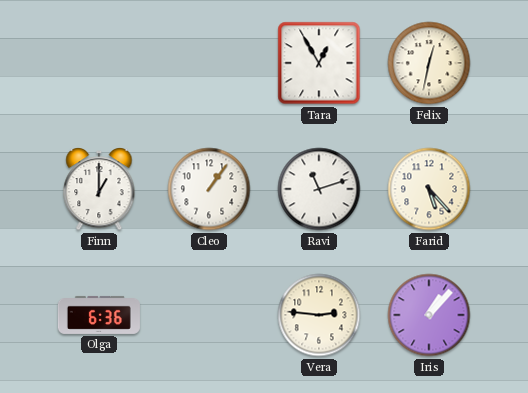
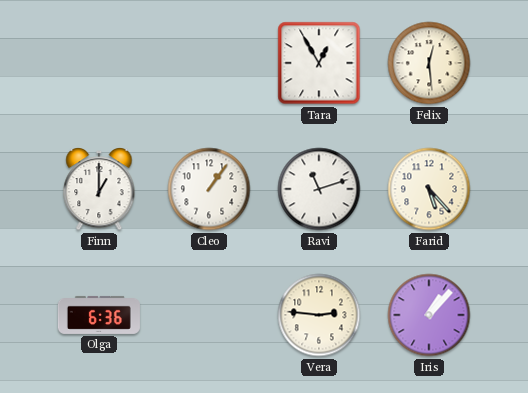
Felix: 12:32 -> 12:29 (429, 63)
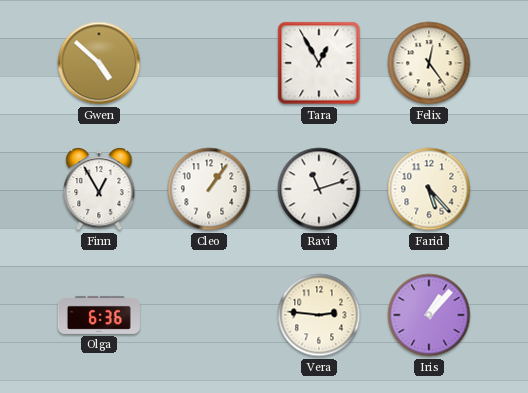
Gwen: none -> 4:52 (99, 63)
Felix: 12:29 -> 12:24 (429, 63)
Finn: 1:00 -> 12:55 (99, 190)
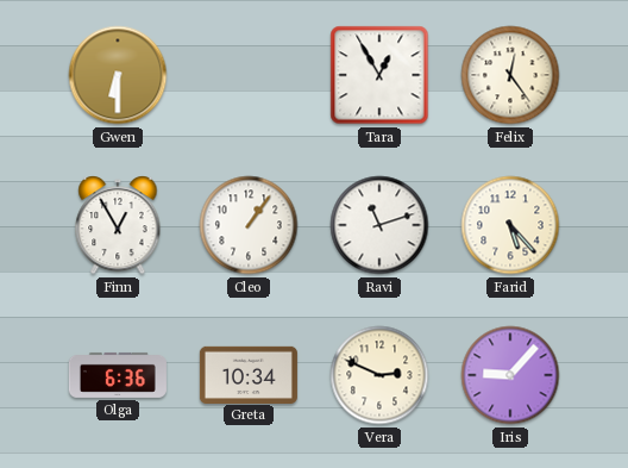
Gwen: 4:52 -> 6:30 (118, 75)
Greta: none -> 10:34 (249, 374)
Vera: 2:46 -> 2:49 (379, 375)
Iris: 1:07 -> 9:07 (510, 375)
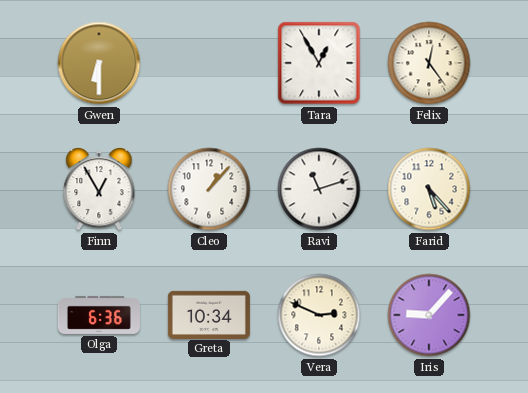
Cleo: 1:06 -> 1:07 (209, 189)
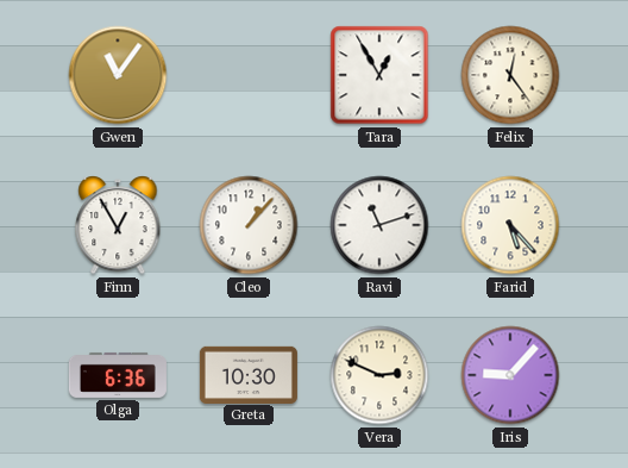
Gwen: 6:30 -> 11:06 (118, 75)
Greta: 10:34 -> 10:30 (249, 374)
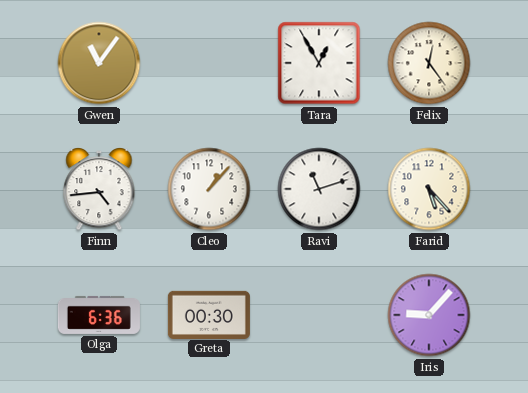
Finn: 12:55 -> 4:44 (99, 190)
Greta: 10:30 -> 00:30 (209, 314)
Vera: 2:49 -> none (379, 375)
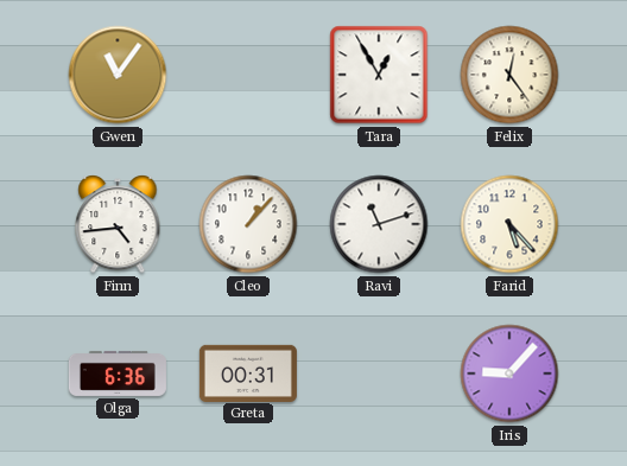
Greta: 00:30 -> 00:31 (248, 372)
